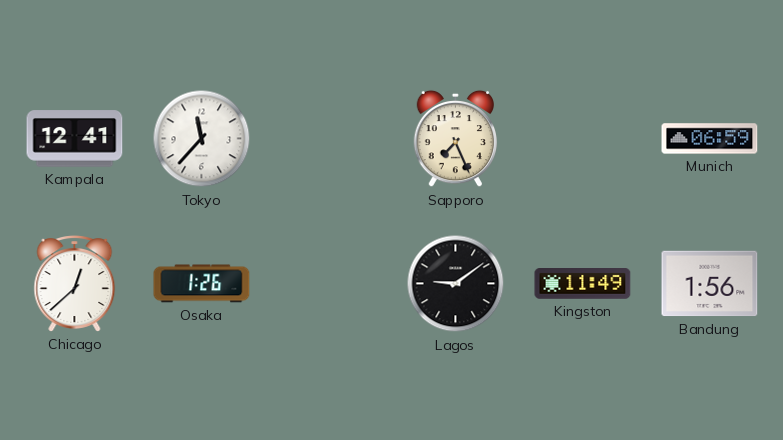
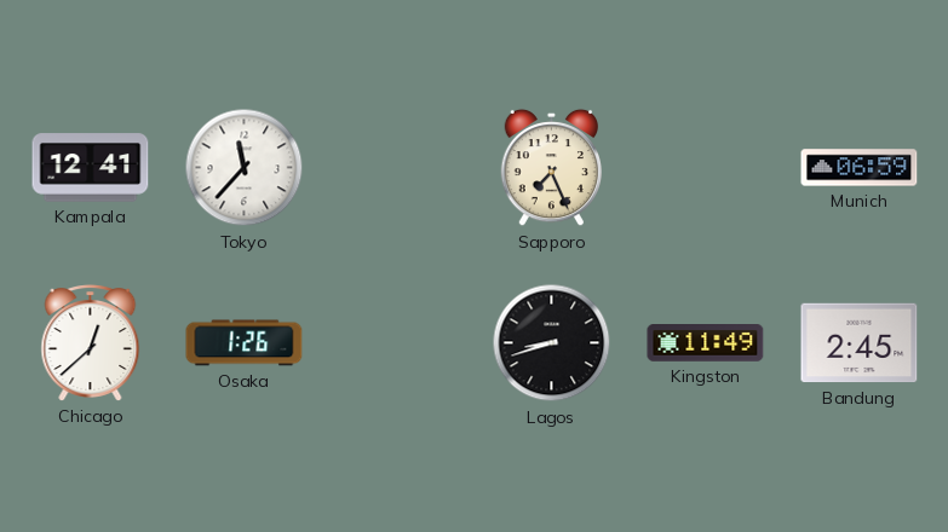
Lagos: 9:09 -> 8:42 (552, 343)
Bandung: 1:56 -> 2:45 (860, 343)
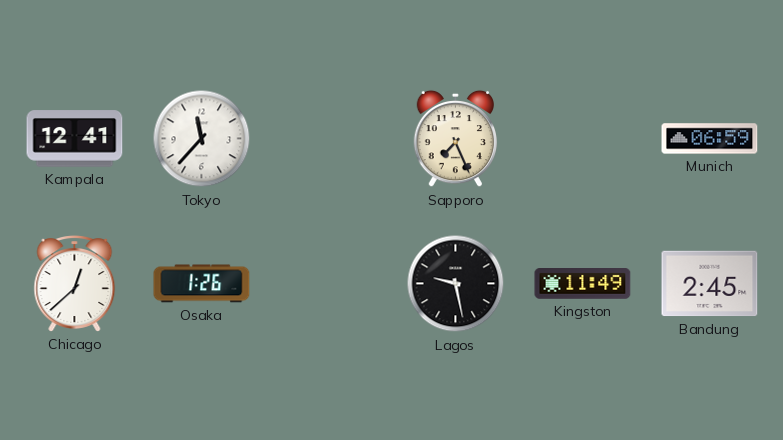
Lagos: 8:42 -> 9:28 (456, 284)
